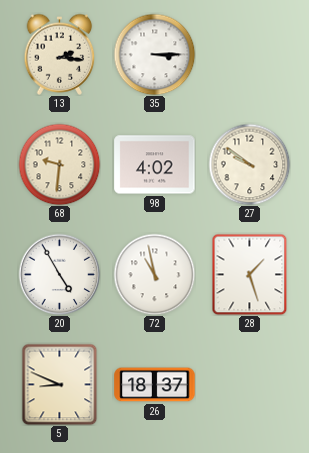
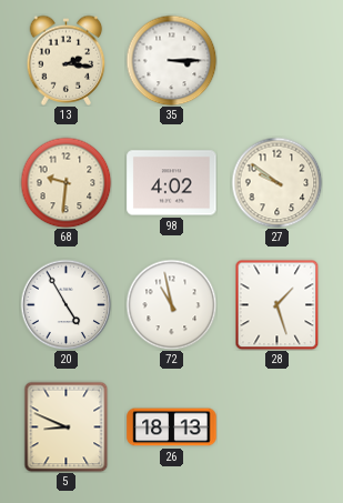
26: 18:37 -> 18:13 (172, 427)
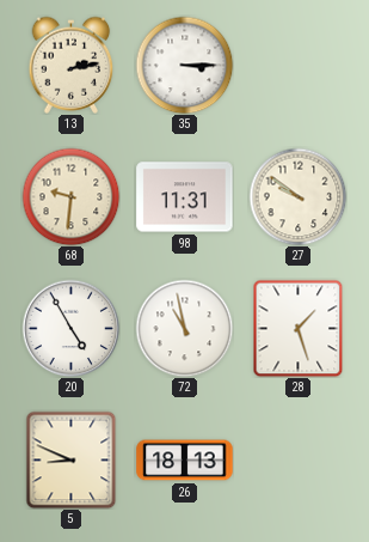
13: 2:16 -> 2:13 (72, 65)
98: 4:02 -> 11:31 (185, 197)
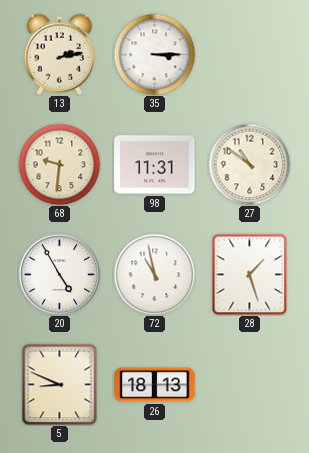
27: 9:51 -> 10:51 (249, 164)
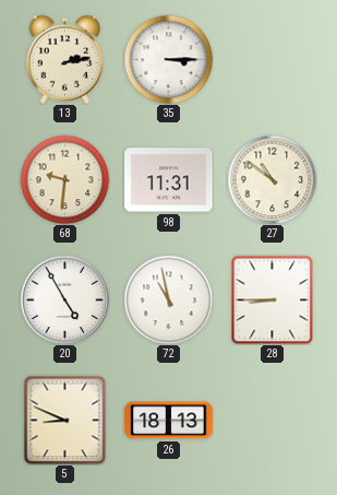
28: 1:27 -> 8:45 (273, 299)
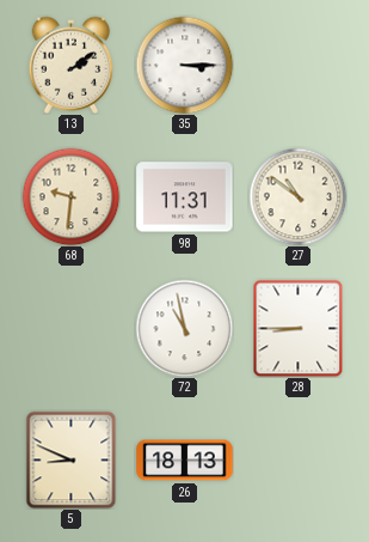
13: 2:13 -> 2:09 (72, 65)
20: 4:55 -> none (64, 299)
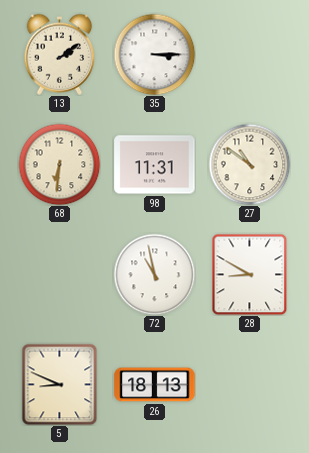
68: 9:31 -> 6:31 (59, 164)
28: 8:45 -> 8:50 (250, 274)
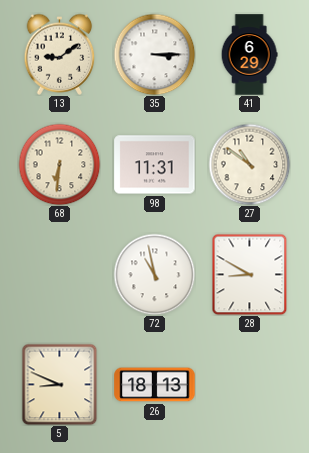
13: 2:09 -> 9:09 (60, 54)
41: none -> 6:29 (249, 55)
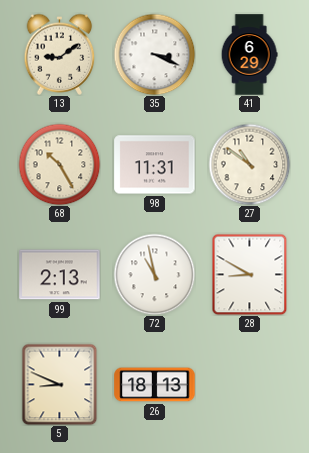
35: 3:15 -> 3:19 (154, 54)
68: 6:31 -> 10:25 (59, 164)
99: none -> 2:13 (60, 275)
